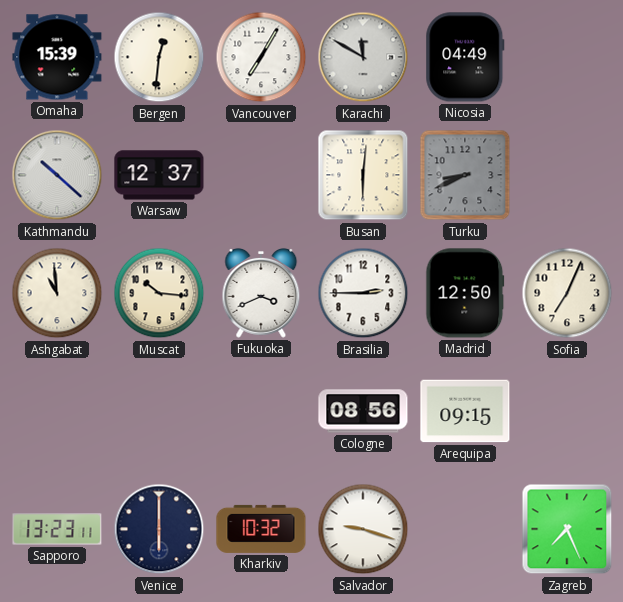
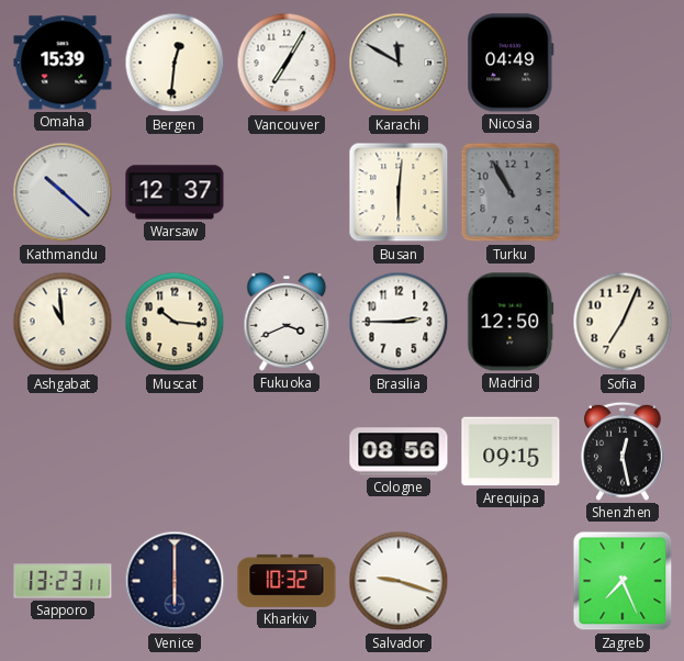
Turku: 8:41 -> 10:55 (511, 192)
Shenzhen: none -> 12:28 (623, 451)
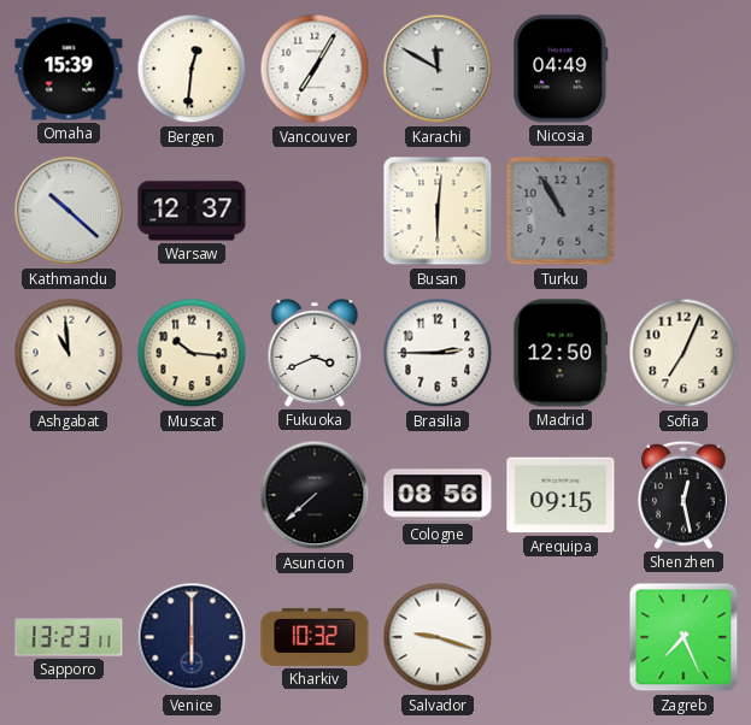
Asuncion: none -> 7:38 (315, 495)
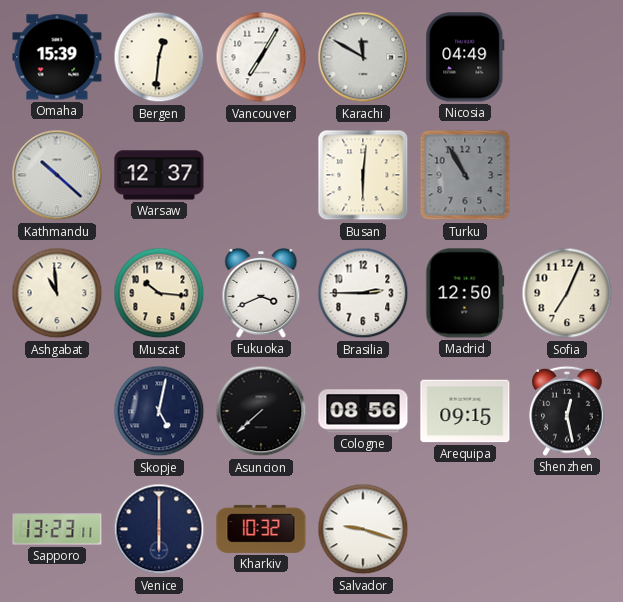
Skopje: none -> 5:02 (159, 411)
Zagreb: 7:26 -> none (683, 637)
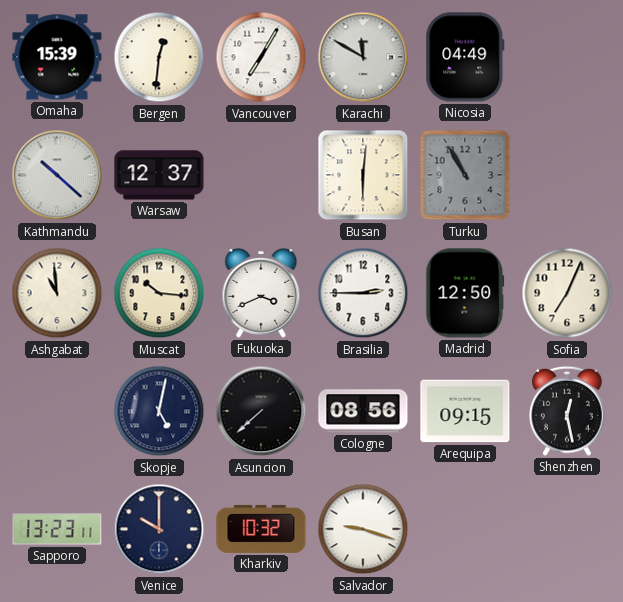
Venice: 6:00 -> 10:00 (159, 529)
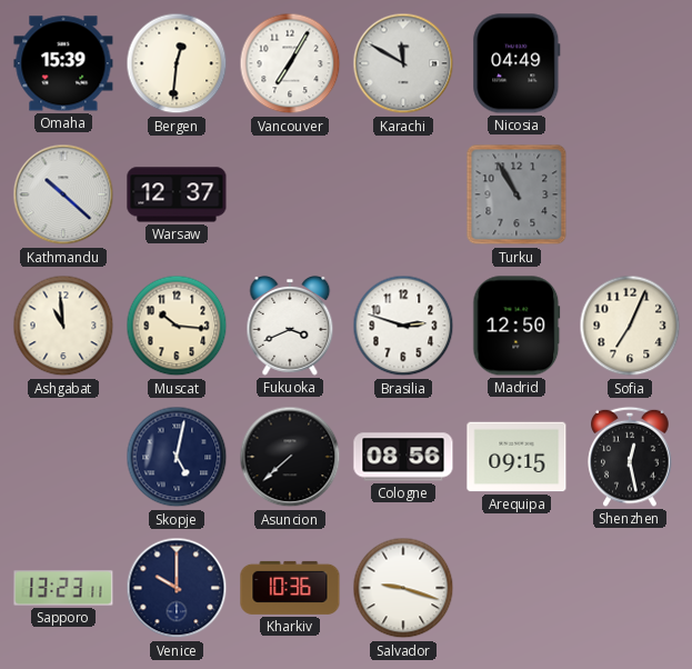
Busan: 6:01 -> none (363, 175)
Brasilia: 2:45 -> 2:48 (403, 326)
Kharkiv: 10:32 -> 10:36 (290, 588)
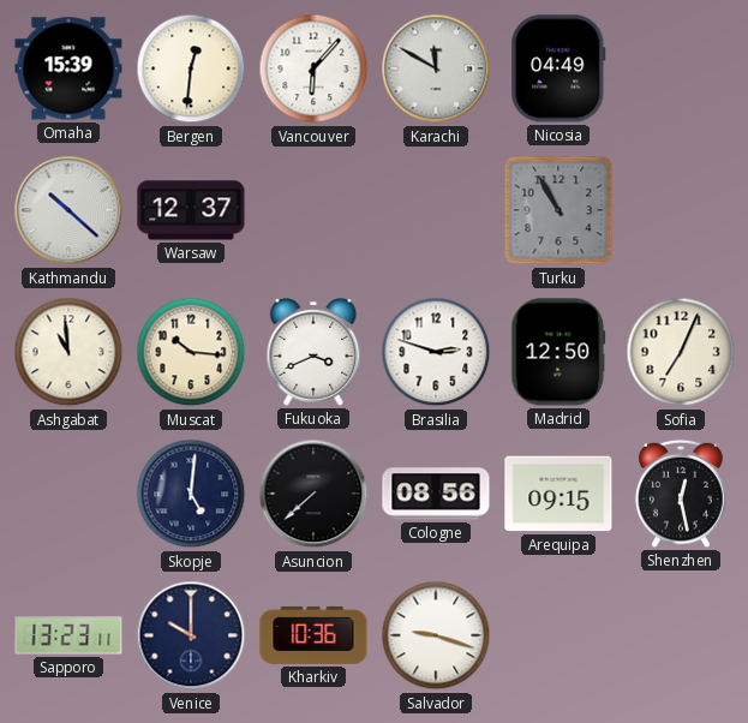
Vancouver: 7:05 -> 6:07 (313, 68)
Skopje: 5:02 -> 5:01 (191, 494)
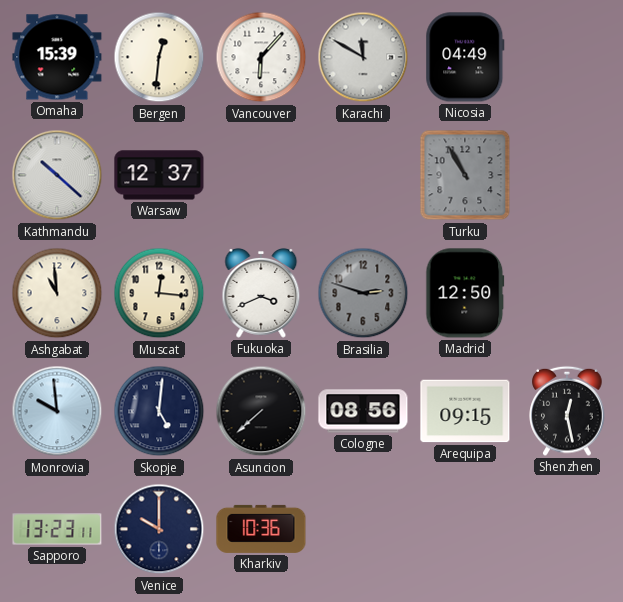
Muscat: 10:16 -> 12:16 (159, 293)
Brasilia dial: white -> grey (363, 293)
Sofia: 7:04 -> none (681, 352)
Monrovia: none -> 9:59 (57, 411)
Salvador: 9:18 -> none (436, 635)
